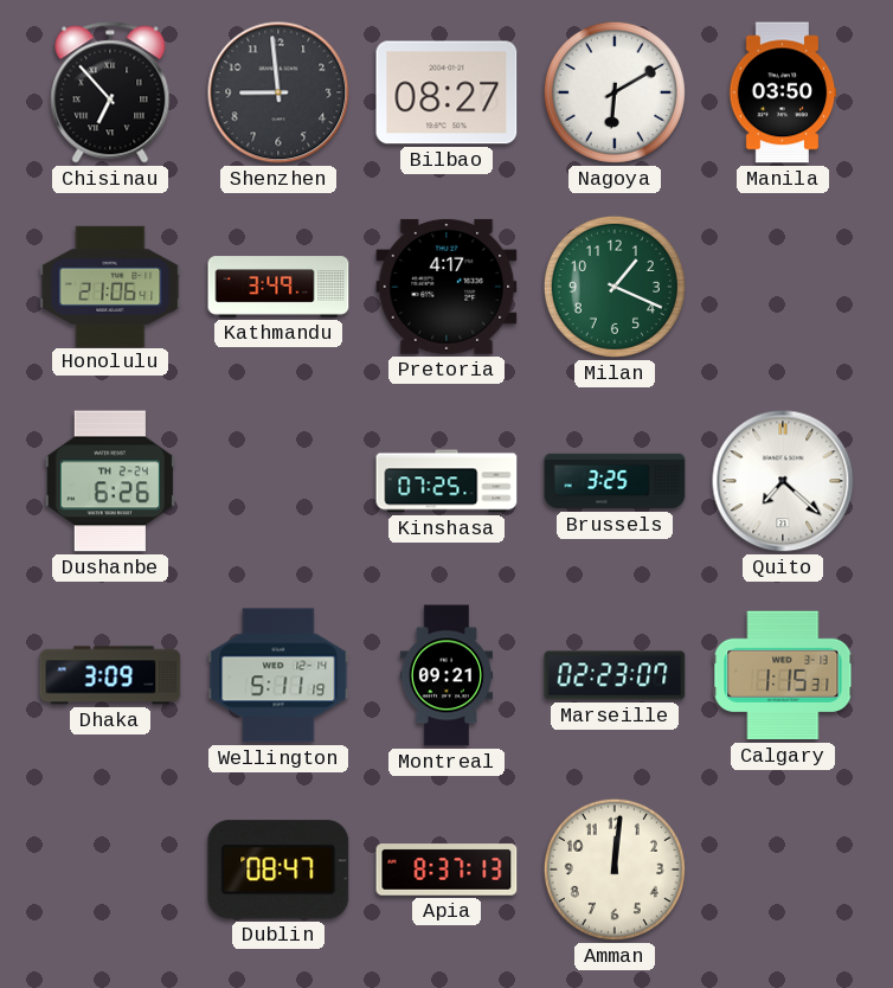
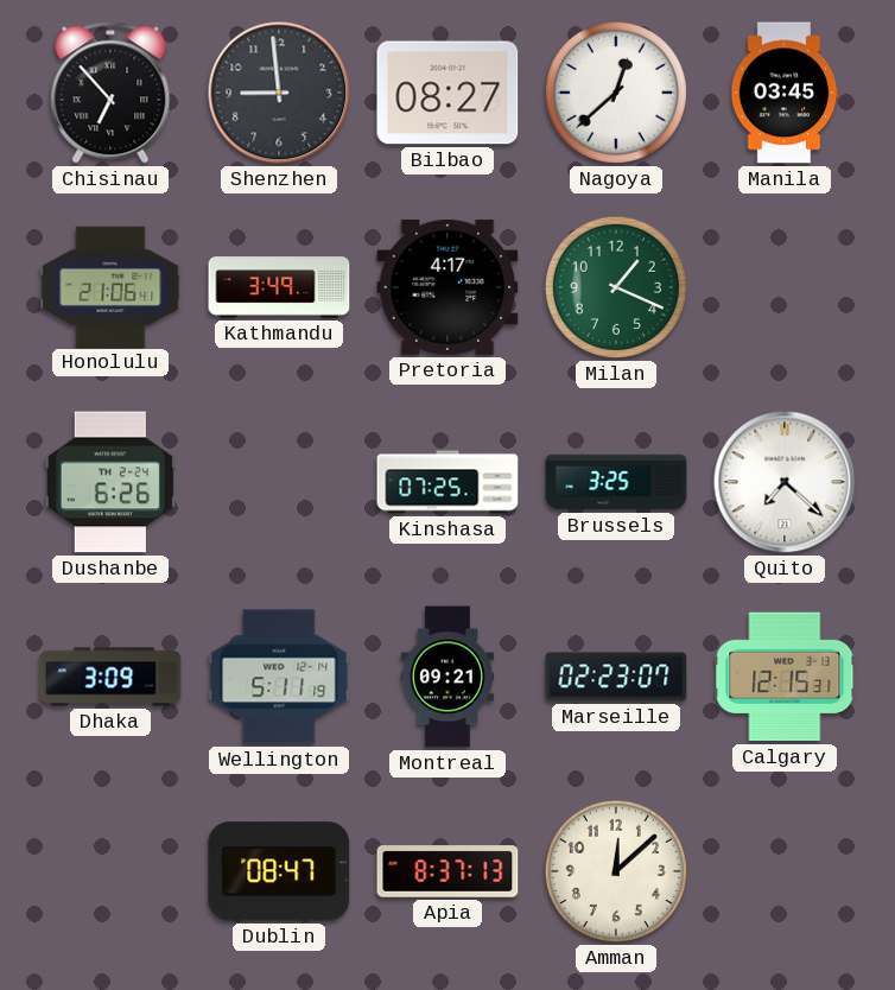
Nagoya: 6:10 -> 12:38 (616, 93)
Manila: 03:50 -> 03:45 (785, 93)
Calgary: 1:15 -> 12:15 (785, 677)
Amman: 12:01 -> 12:08 (616, 871)
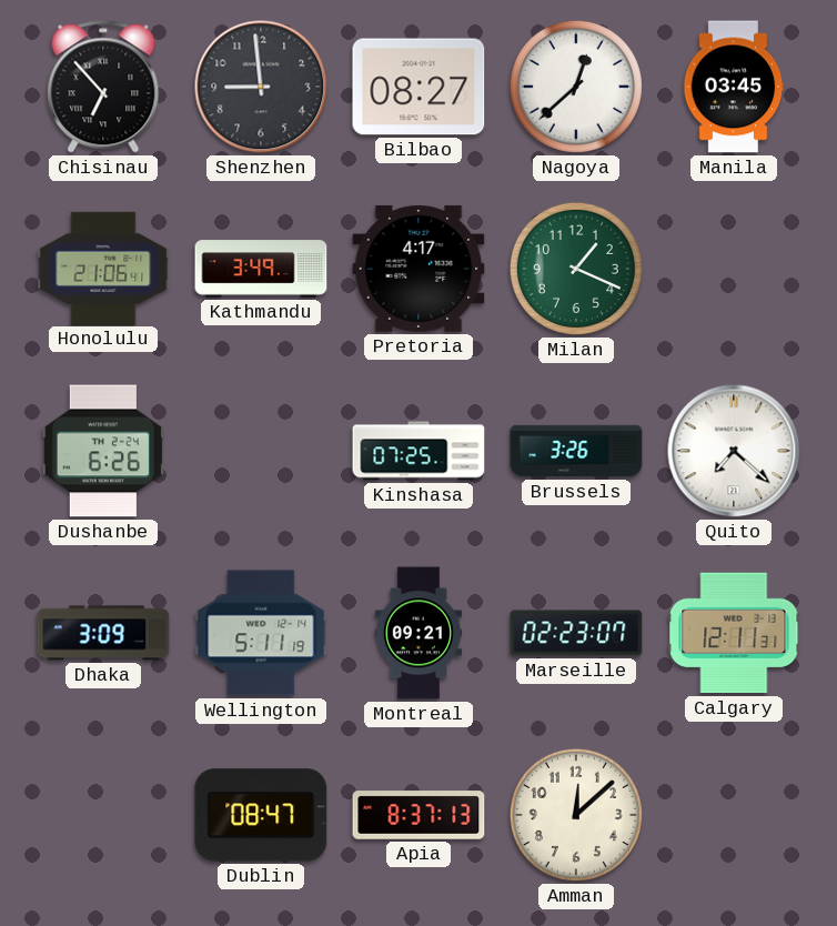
Brussels: 3:25 -> 3:26 (576, 451)
Calgary: 12:15 -> 12:11 (734, 633)
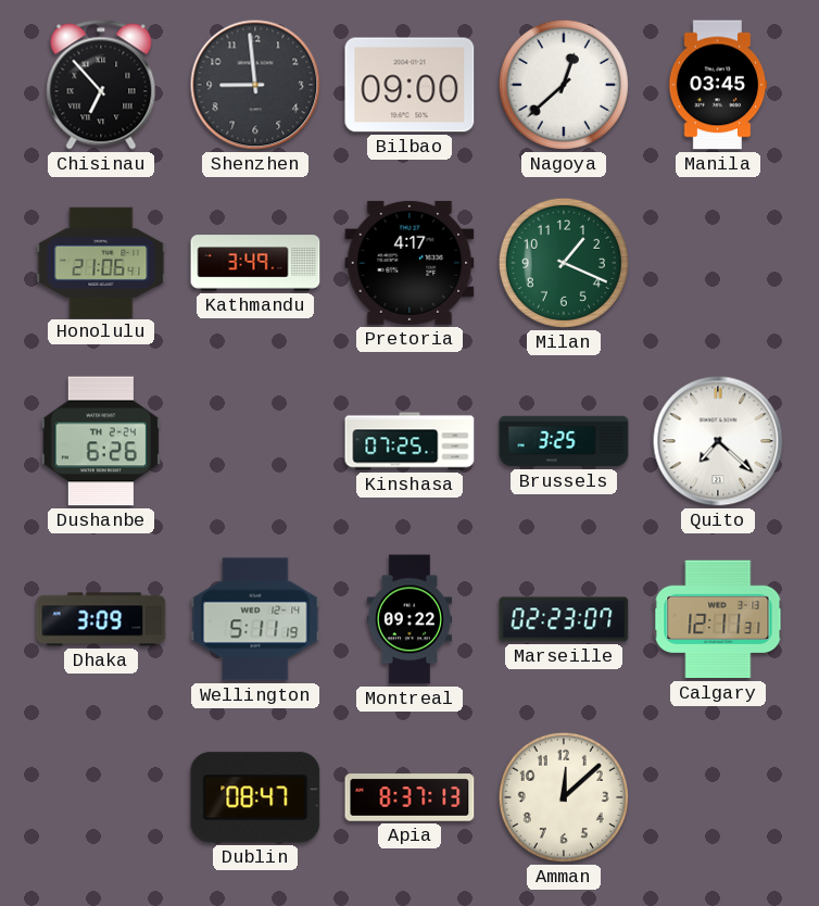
Bilbao: 08:27 -> 09:00 (409, 85)
Brussels: 3:26 -> 3:25 (564, 441)
Montreal: 09:21 -> 09:22 (408, 619)
